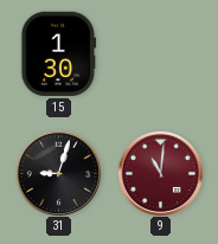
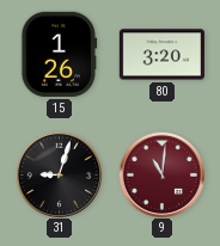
15: 1:30 -> 1:26 (60, 54)
80: none -> 3:20 (161, 55)
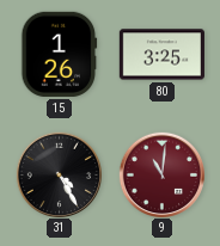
80: 3:20 -> 3:25 (161, 55)
31: 9:03 -> 4:25 (59, 174)
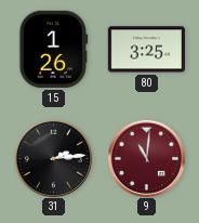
31: 4:25 -> 2:14 (53, 158)
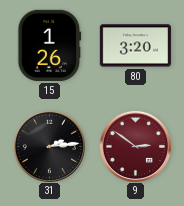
80: 3:25 -> 3:20 (135, 46)
9: 11:01 -> 2:51 (135, 146)
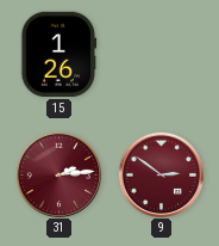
80: 3:20 -> none (135, 46)
31 dial: black -> burgundy (58, 174)
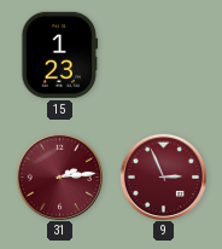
15: 1:26 -> 1:23 (60, 54)
9: 2:51 -> 2:56 (163, 176)
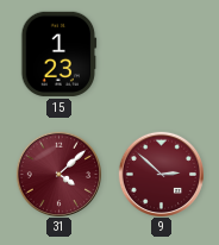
31: 2:14 -> 4:08 (58, 174)
9: 2:56 -> 2:52 (161, 174)
